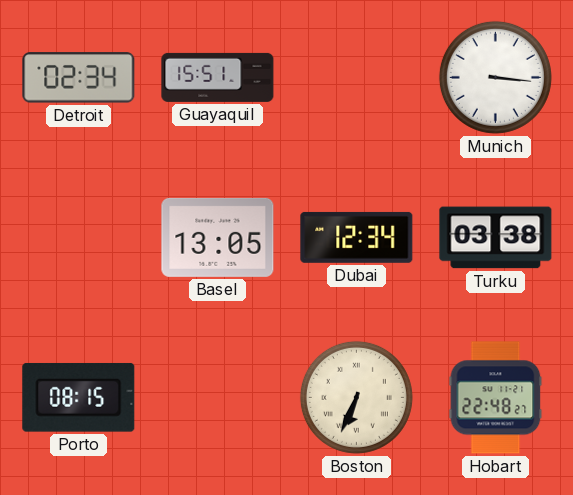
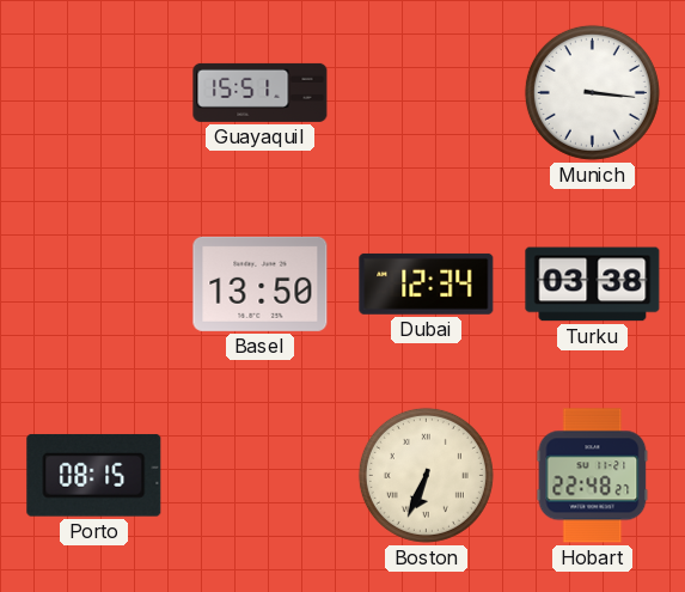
Detroit: 02:34 -> none (79, 78)
Basel: 13:05 -> 13:50 (261, 283)
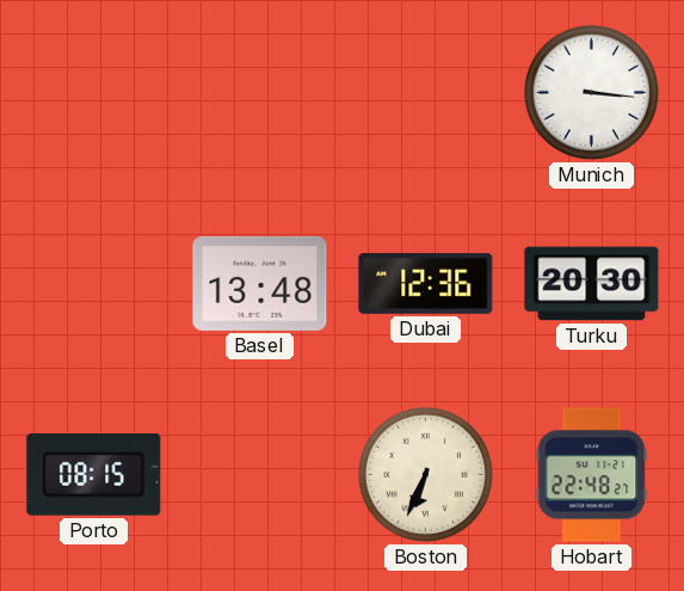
Guayaquil: 15:51 -> none (261, 92)
Basel: 13:50 -> 13:48 (260, 283)
Dubai: 12:34 -> 12:36 (426, 283)
Turku: 03:38 -> 20:30 (592, 284)
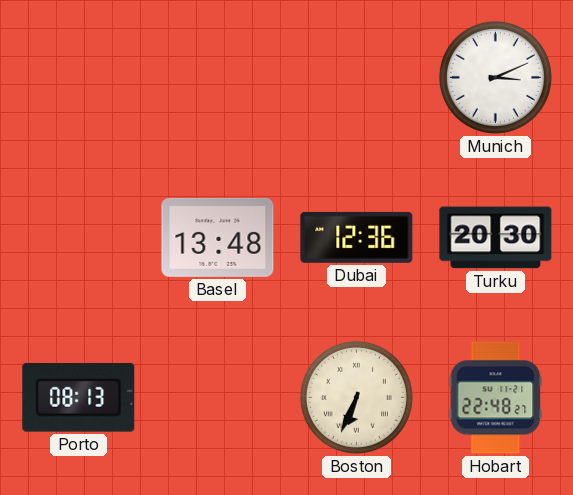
Munich: 3:16 -> 3:11 (495, 77)
Porto: 08:15 -> 08:13 (79, 397)
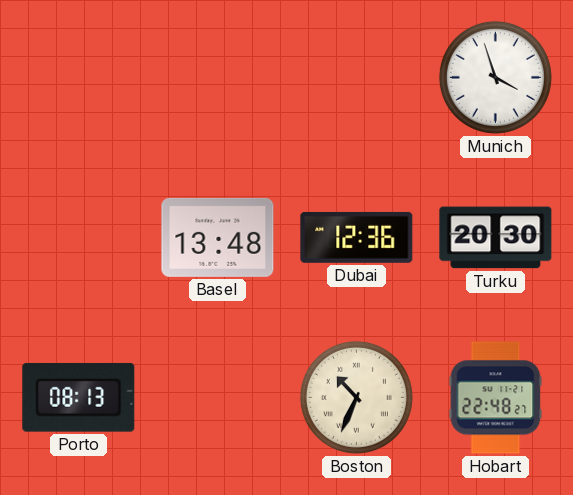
Munich: 3:11 -> 3:57 (495, 77)
Boston: 6:34 -> 10:34 (356, 397)
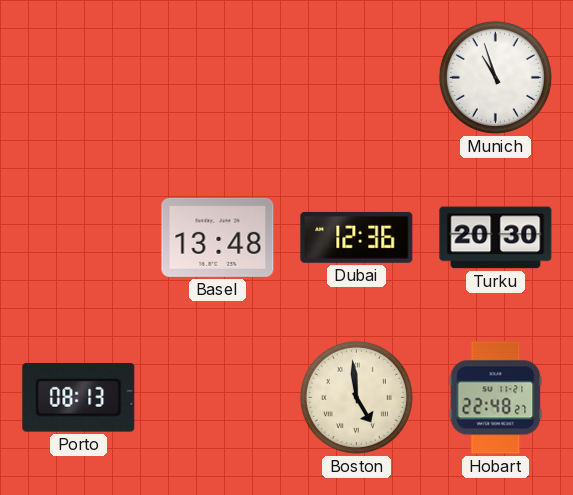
Munich: 3:57 -> 10:57 (495, 77)
Boston: 10:34 -> 4:59 (356, 397)
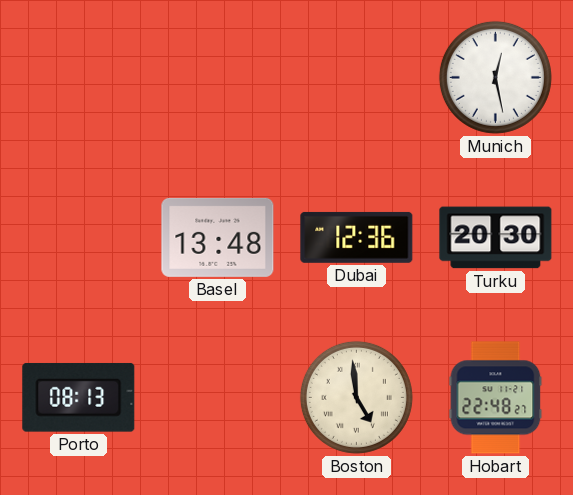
Munich: 10:57 -> 12:28 (495, 77)
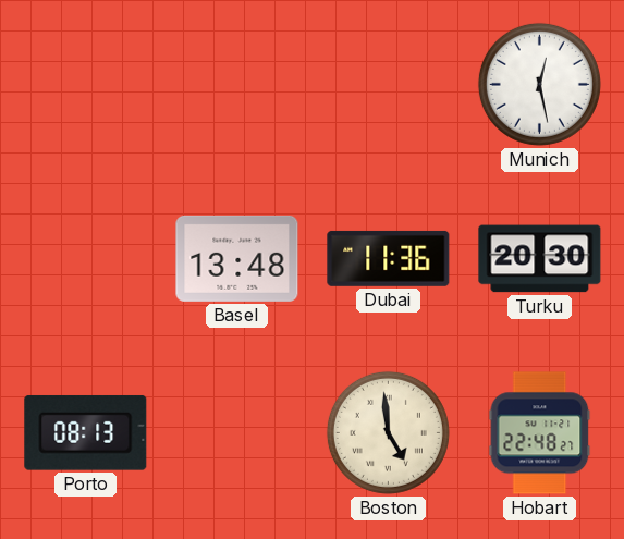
Dubai: 12:36 -> 11:36 (389, 258)
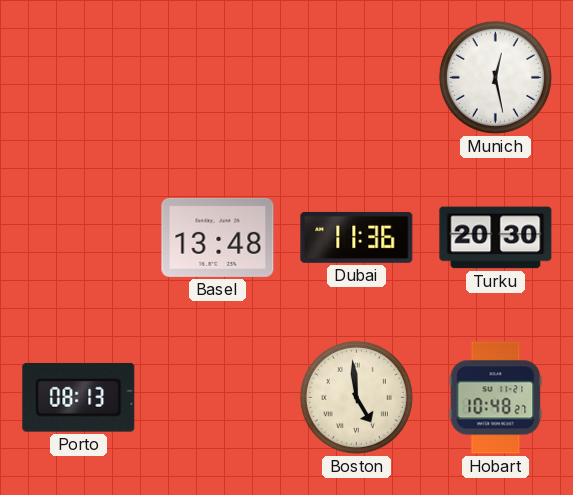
Hobart: 22:48 -> 10:48 (496, 398)
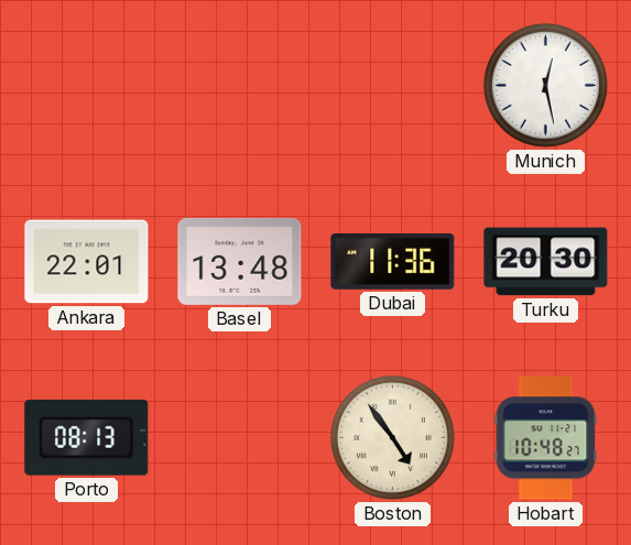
Ankara: none -> 22:01 (87, 262)
Boston: 4:59 -> 4:54 (392, 437)
